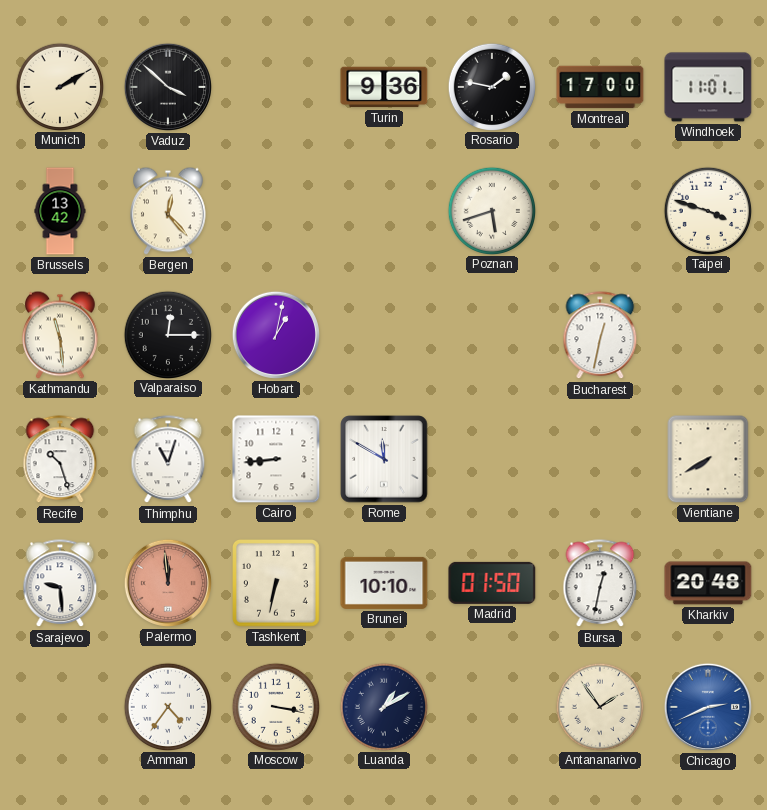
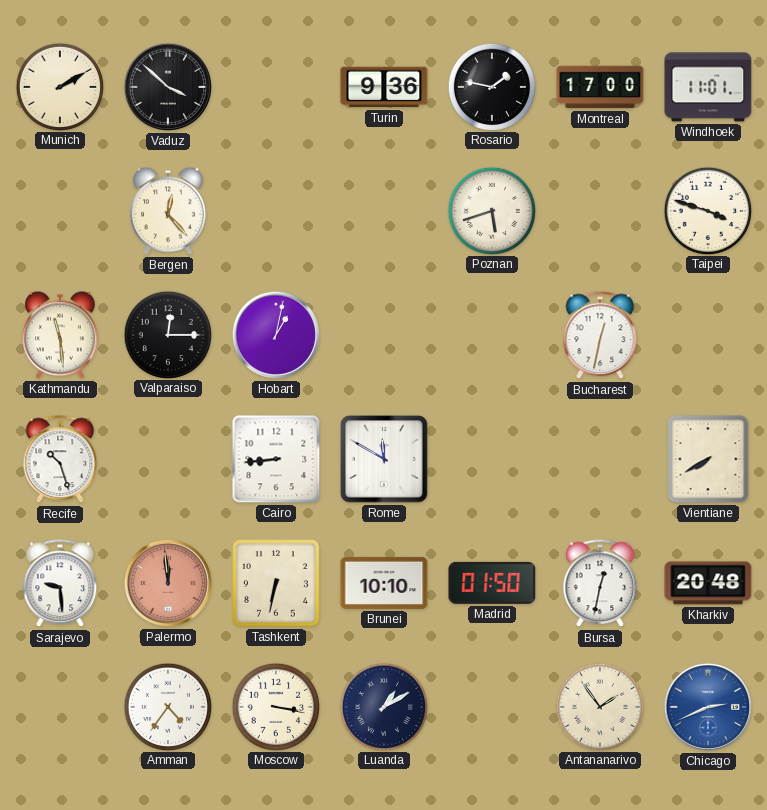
Brussels: 13:42 -> none (60, 211)
Thimphu: 11:03 -> none (168, 460)
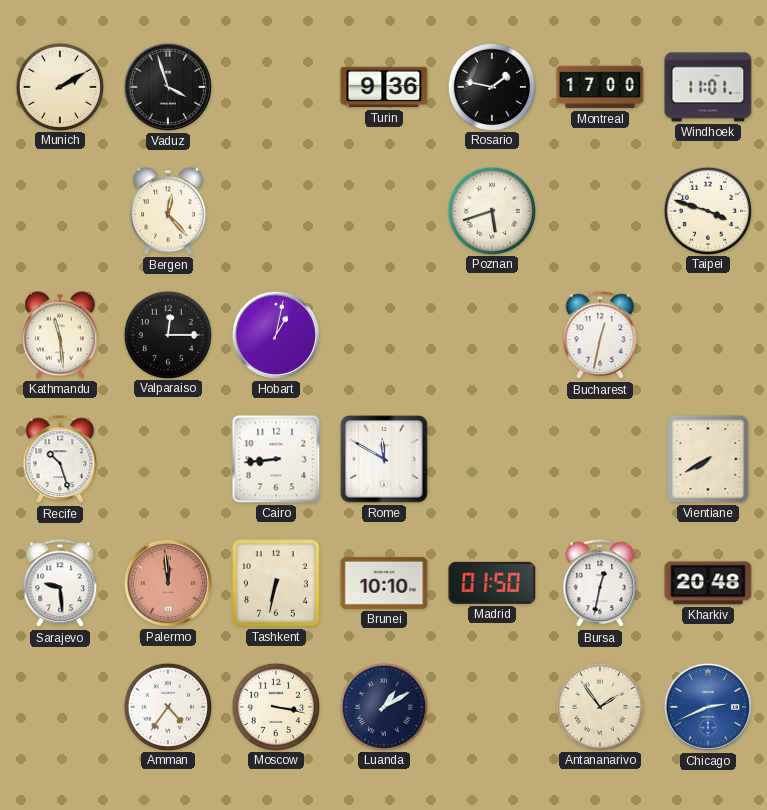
Vaduz: 3:52 -> 3:57 (168, 87)
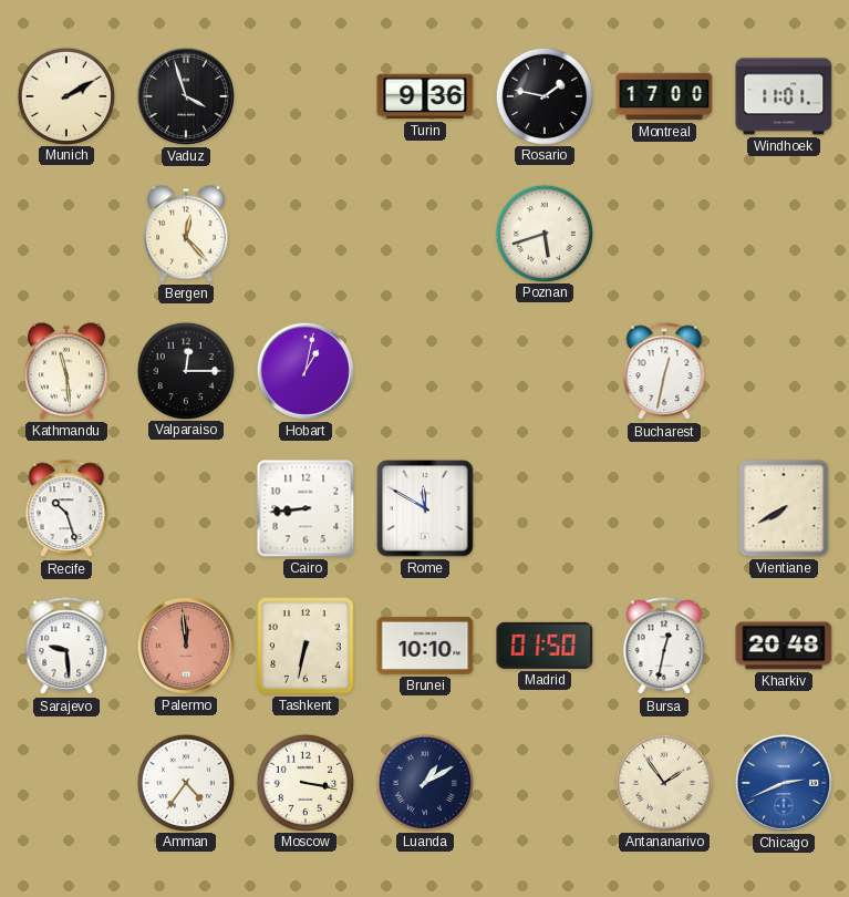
Taipei: 3:48 -> none (707, 210)
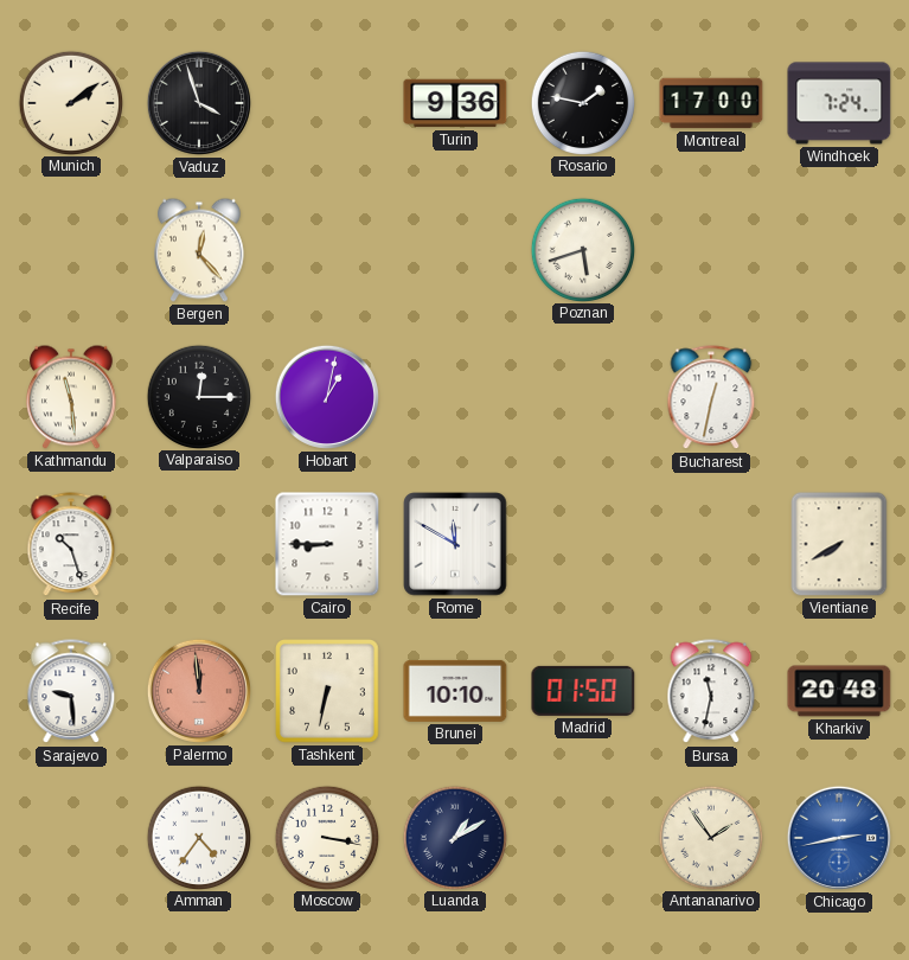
Munich: 2:10 -> 2:09 (70, 102)
Windhoek: 11:01 -> 7:24 (839, 103)
Cairo: 8:44 -> 8:45 (327, 544)
Bursa: 12:32 -> 11:32 (711, 692)
Chicago: 2:41 -> 2:43 (839, 838)
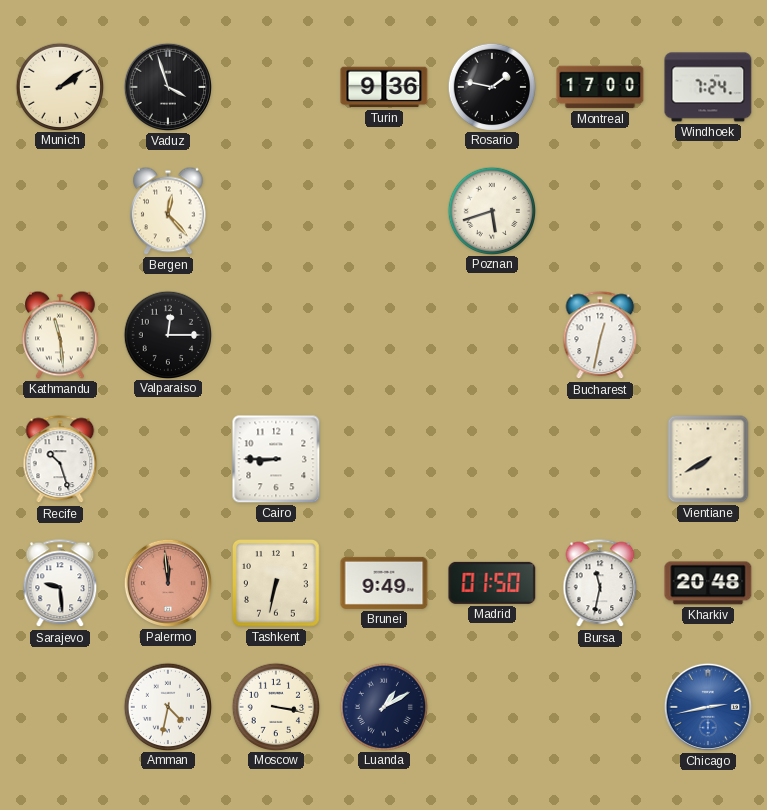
Hobart: 1:02 -> none (327, 397)
Rome: 11:50 -> none (455, 544)
Brunei: 10:10 -> 9:49 (384, 583)
Amman: 4:36 -> 4:32 (167, 706)
Antananarivo: 1:54 -> none (710, 837)
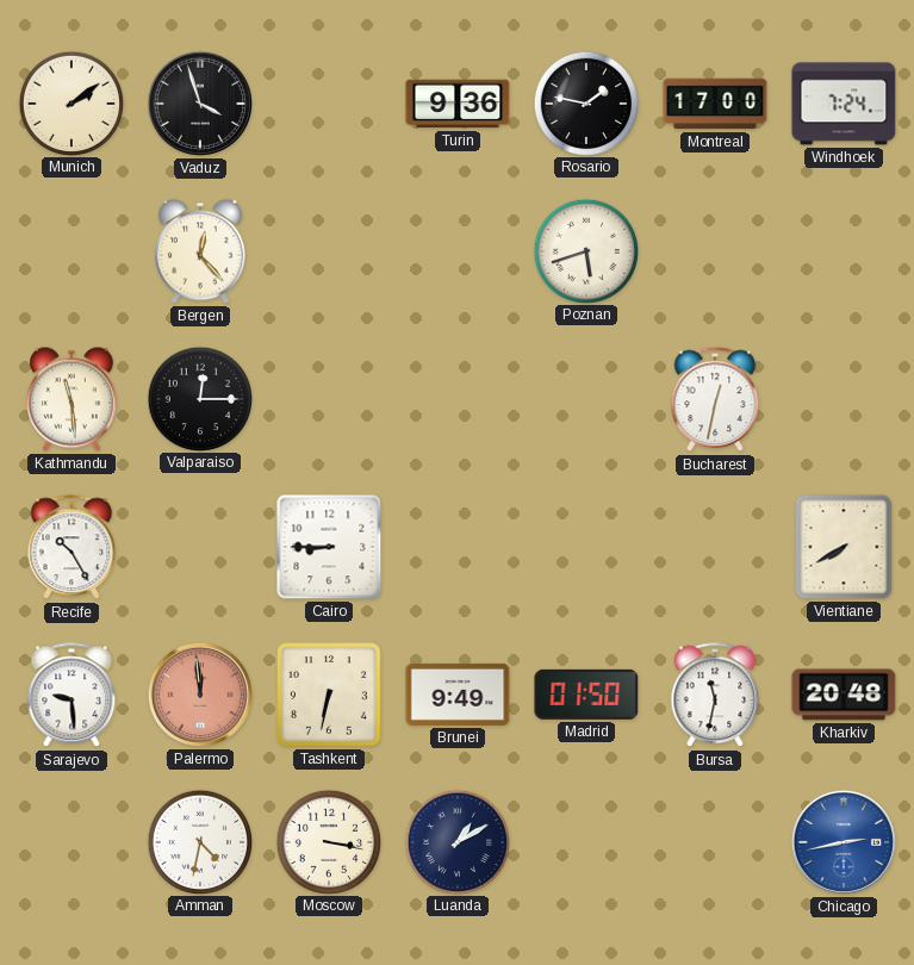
Recife: 10:27 -> 10:25 (71, 548)
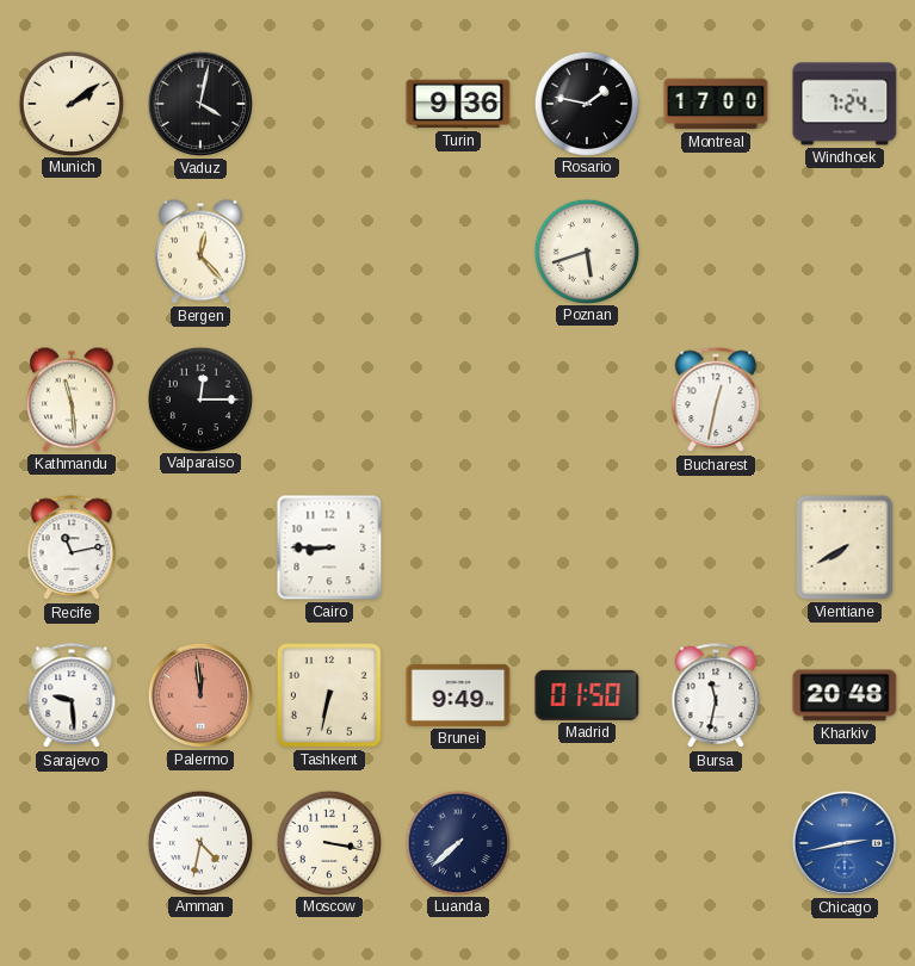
Vaduz: 3:57 -> 4:02 (200, 104)
Recife: 10:25 -> 11:13 (72, 549)
Luanda: 1:10 -> 7:38 (457, 842)
